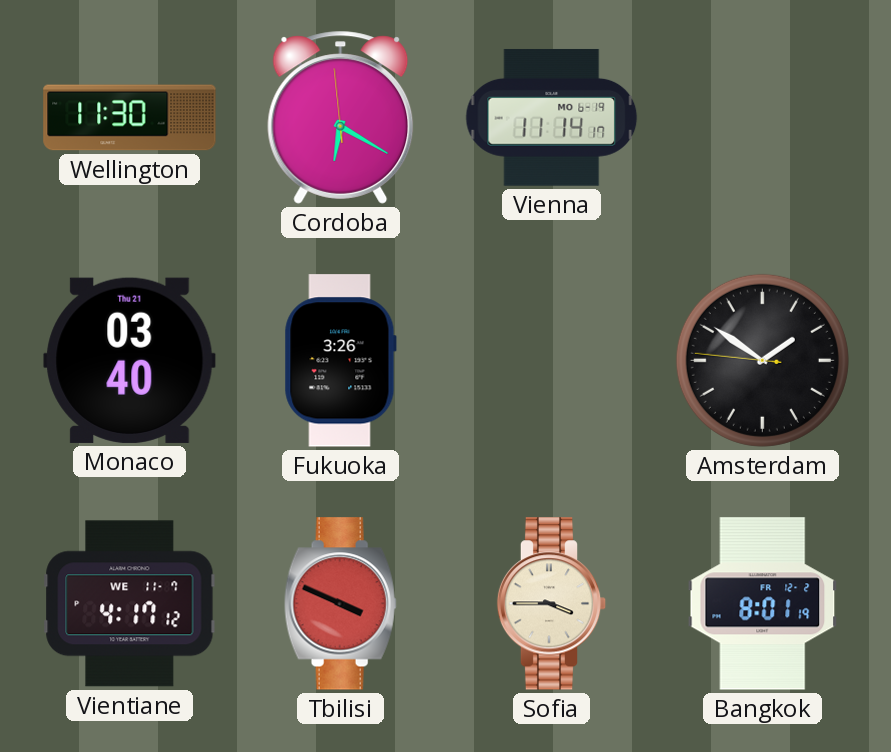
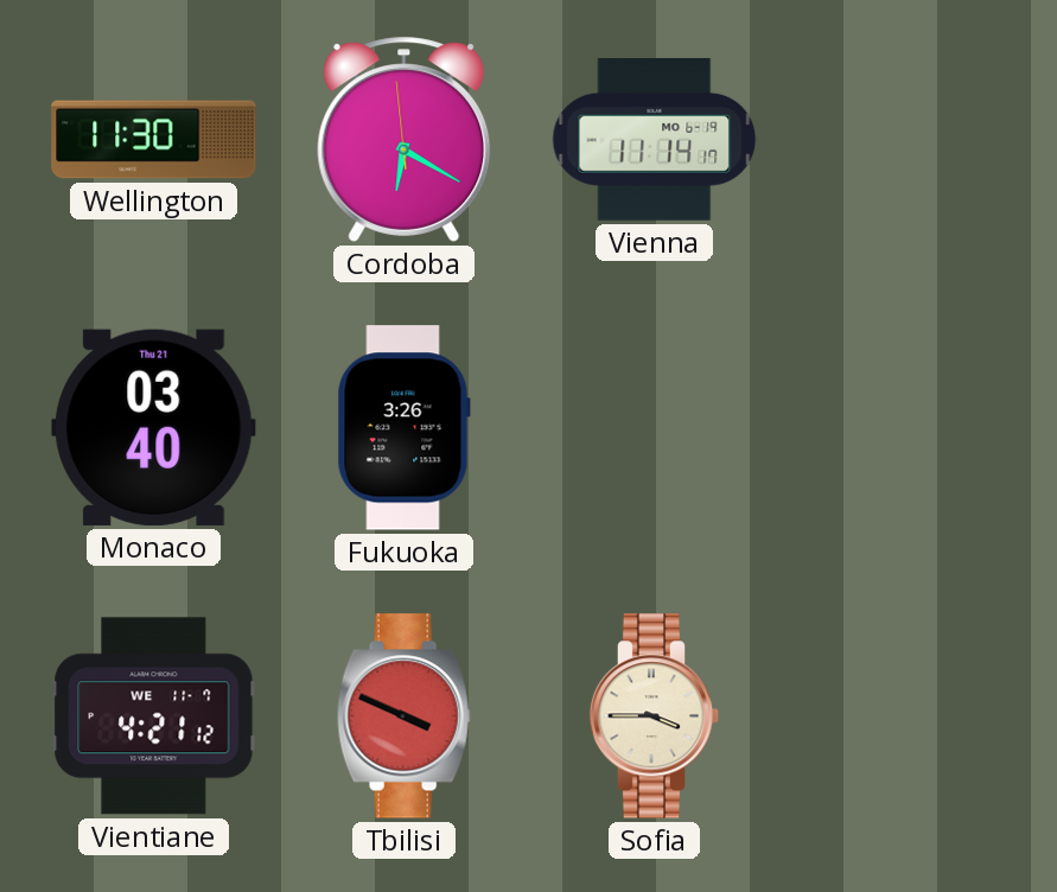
Amsterdam: 1:50 -> none (762, 360)
Vientiane: 4:17 -> 4:21 (154, 716)
Bangkok: 8:01 -> none (763, 604)
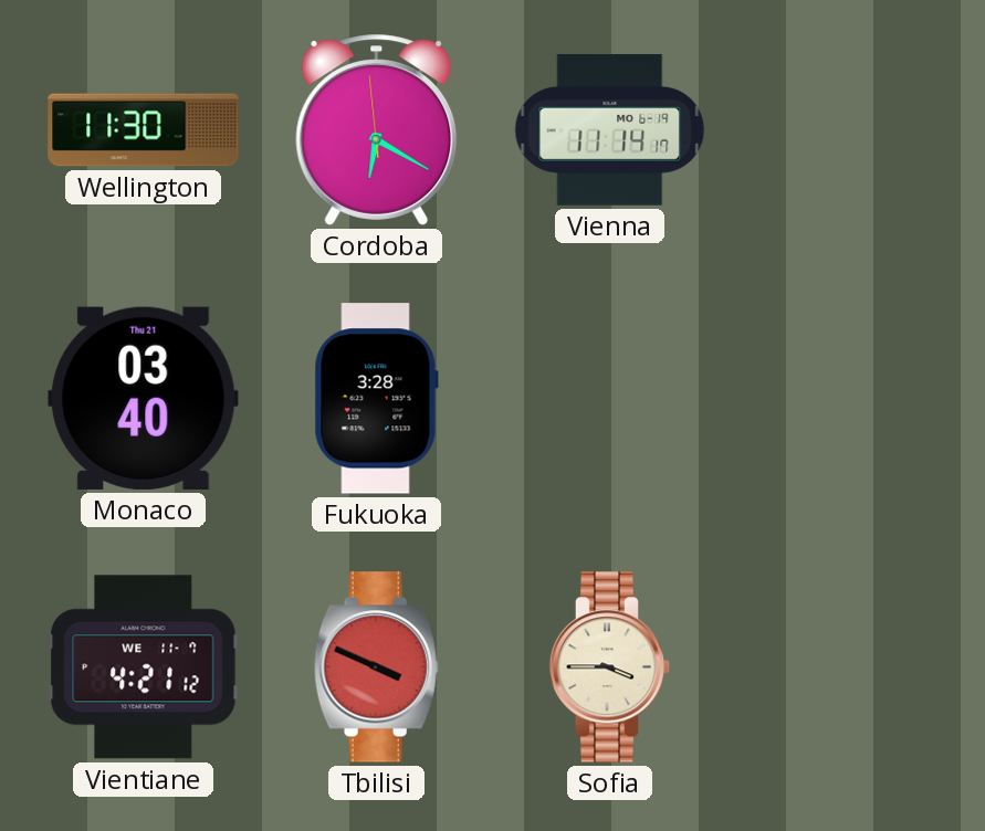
Fukuoka: 3:26 -> 3:28 (376, 399)
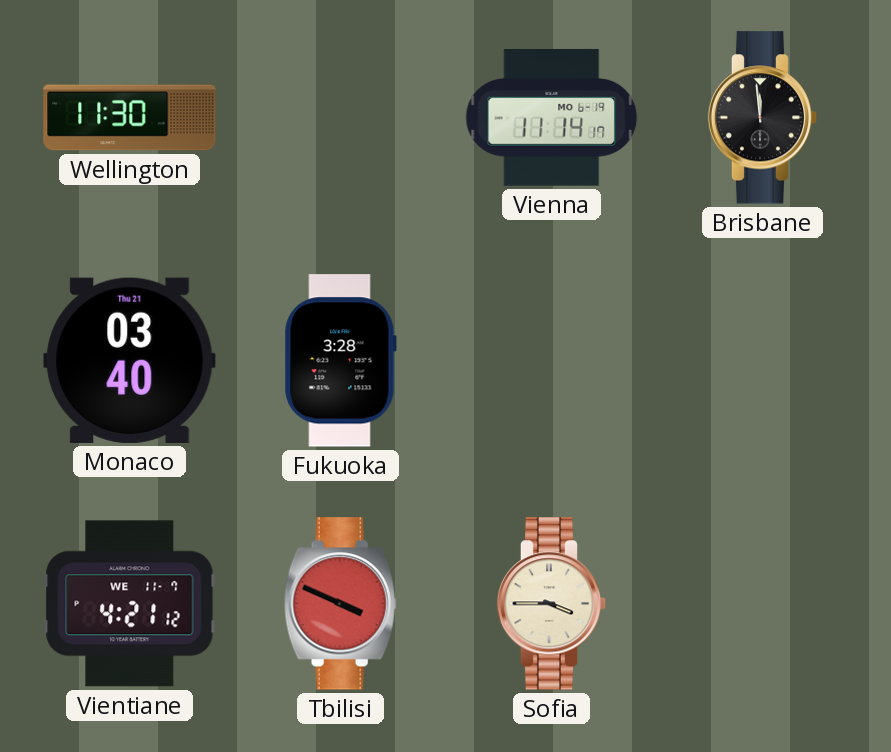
Cordoba: 6:19 -> none (377, 129)
Brisbane: none -> 11:59 (763, 118)
